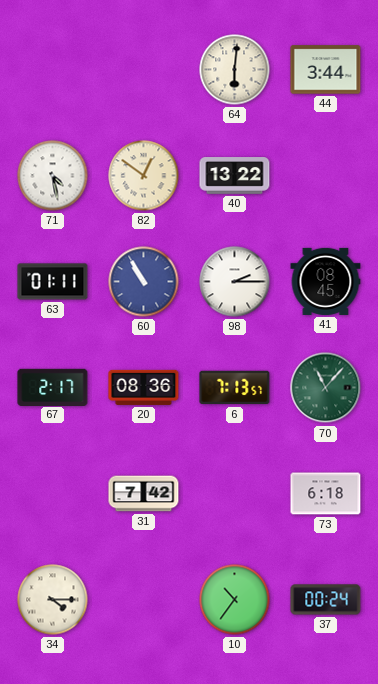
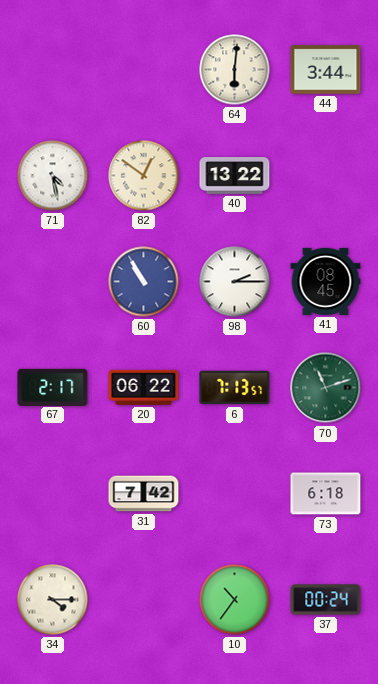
63: 01:11 -> none (53, 282)
20: 08:36 -> 06:22 (144, 387)
70: 11:07 -> 11:12 (326, 388)
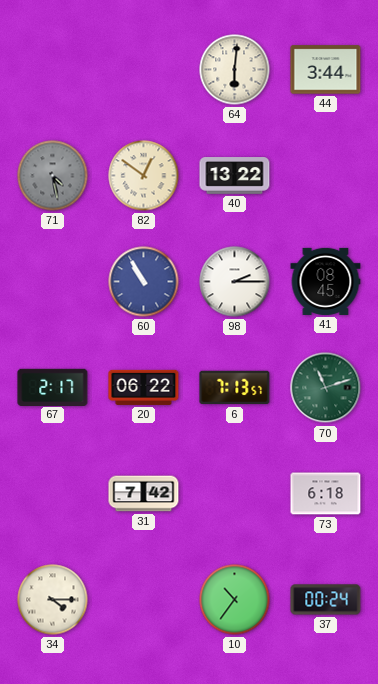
71 dial: white -> grey (53, 176)
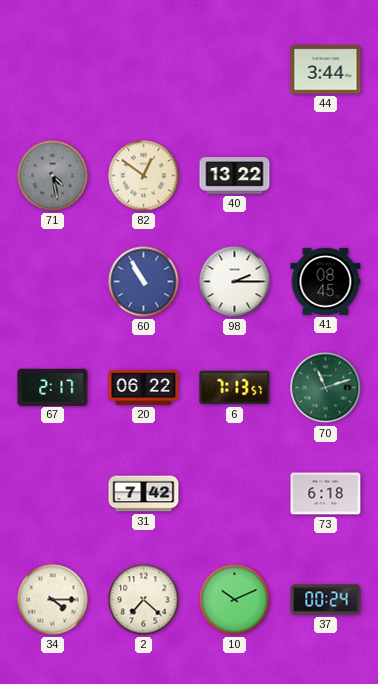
64: 6:01 -> none (235, 70)
2: none -> 7:22 (144, 600)
10: 10:36 -> 10:11 (235, 600)
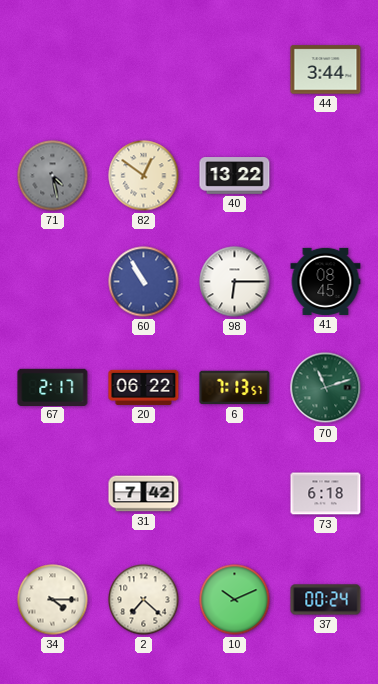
98: 2:15 -> 6:15 (235, 282)
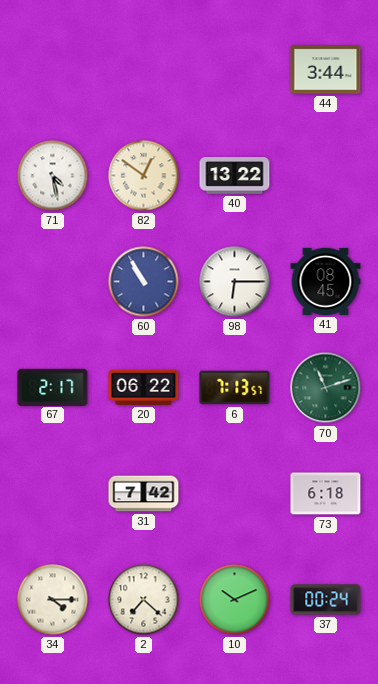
71 dial: grey -> white (53, 176)
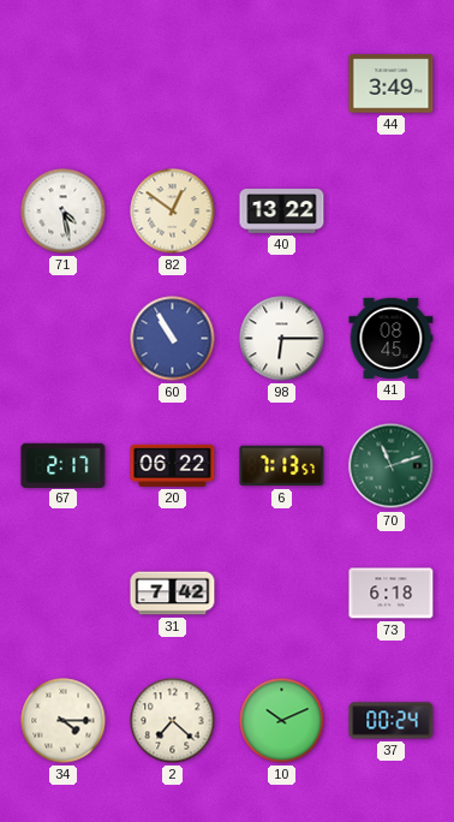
44: 3:44 -> 3:49 (392, 84)
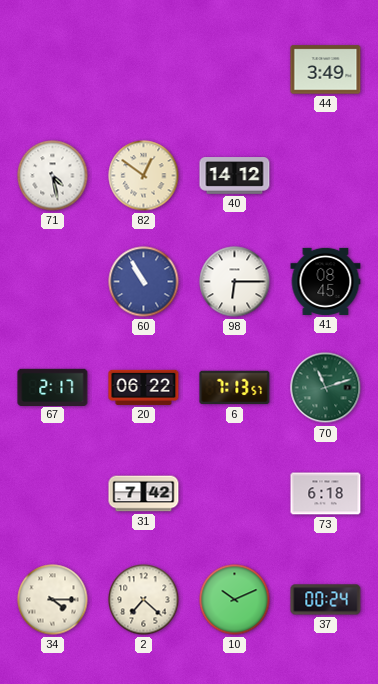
40: 13:22 -> 14:12 (235, 176)
